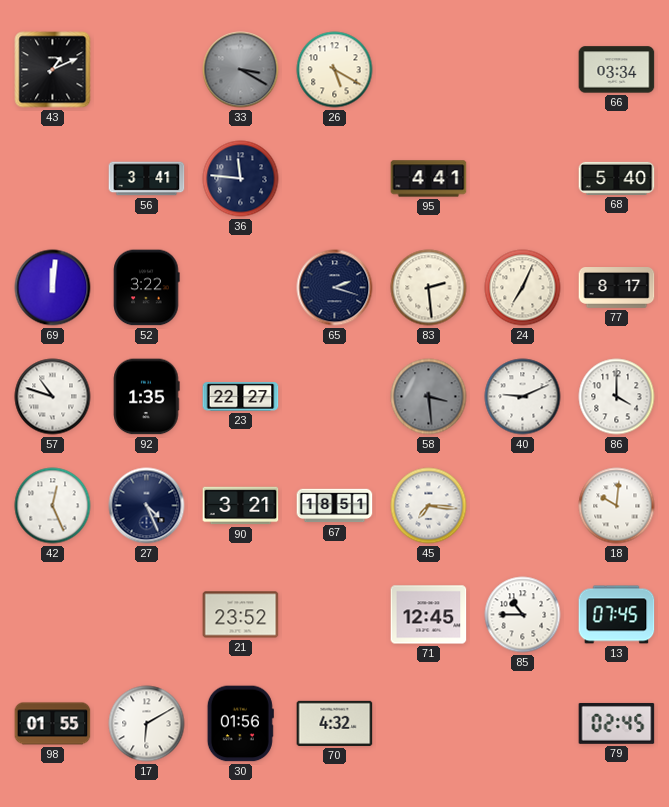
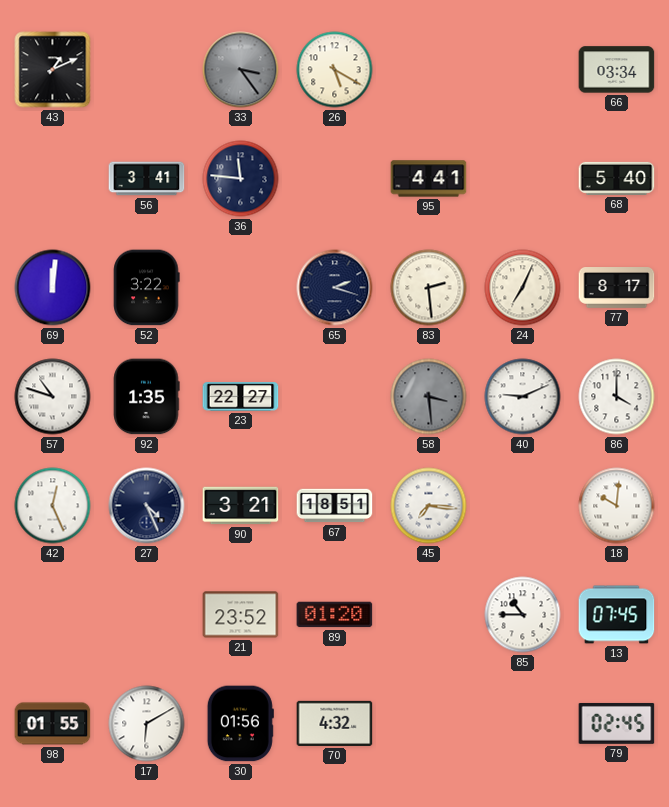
33: 3:20 -> 3:24 (241, 70)
89: none -> 01:20 (335, 615)
71: 12:45 -> none (429, 615)
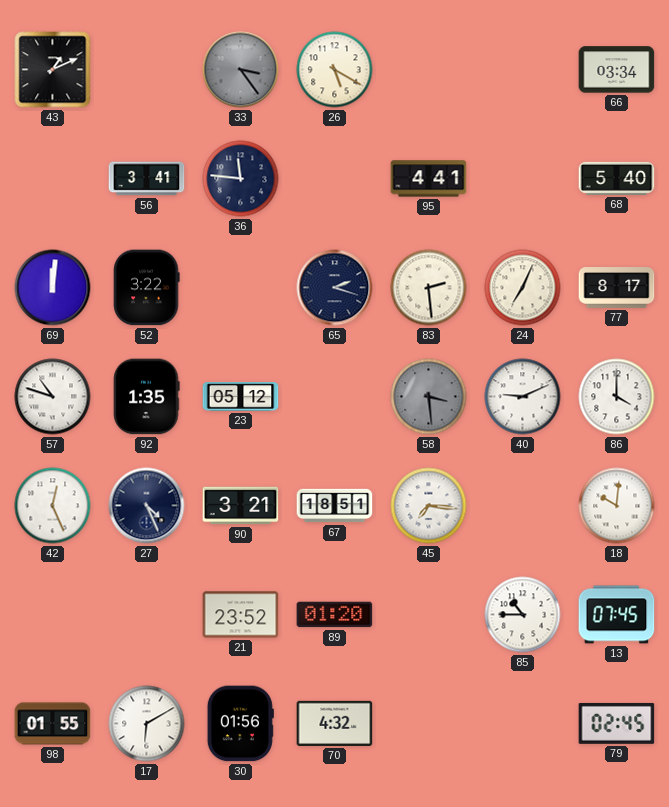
23: 22:27 -> 05:12 (241, 397)
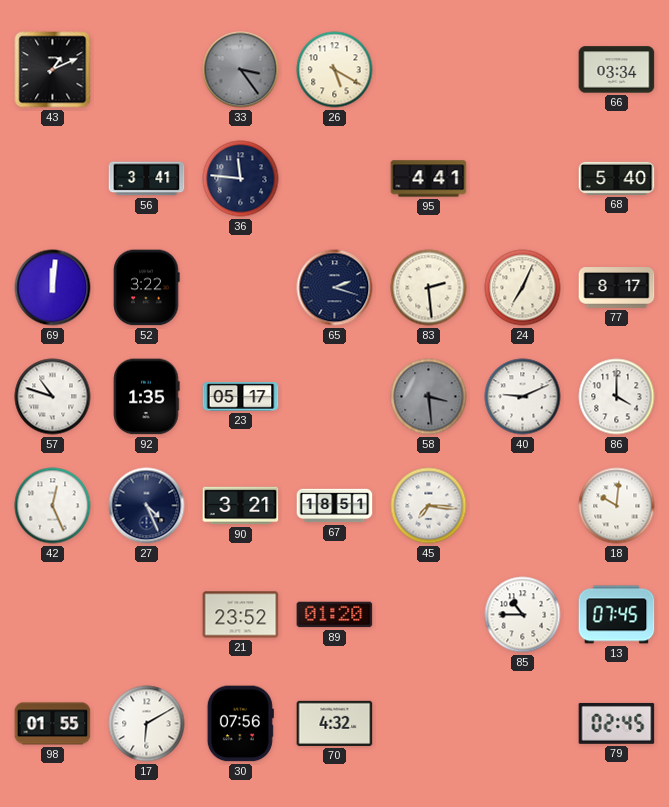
23: 05:12 -> 05:17 (241, 397)
30: 01:56 -> 07:56 (240, 724)
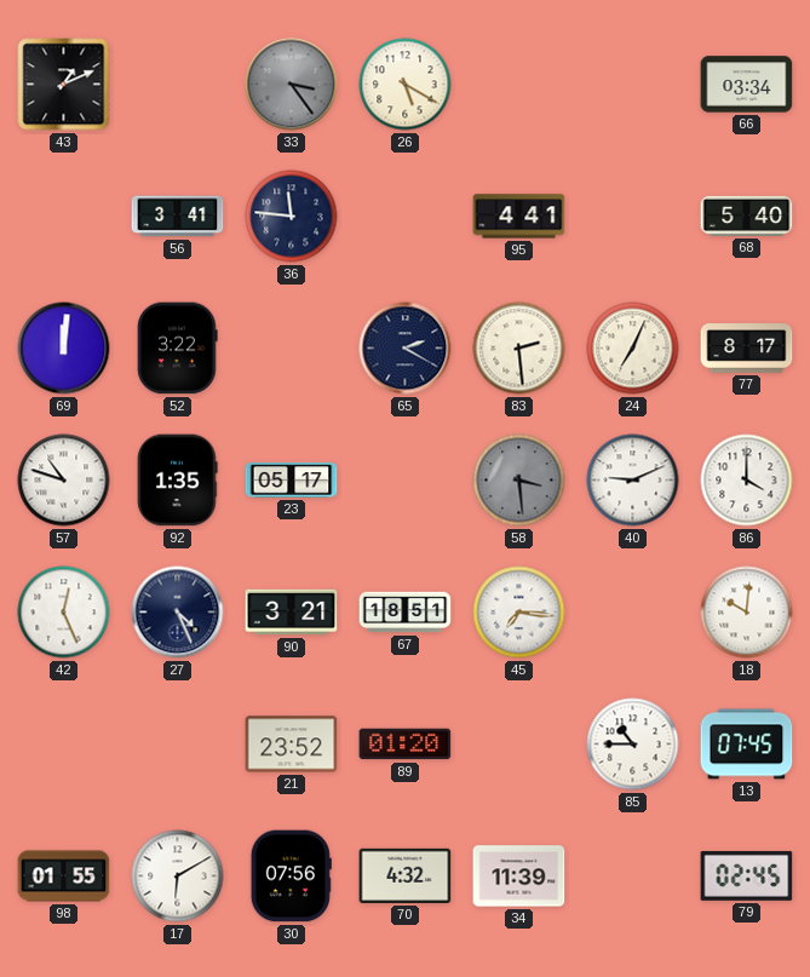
65: 2:18 -> 2:20 (406, 349)
34: none -> 11:39 (519, 877)
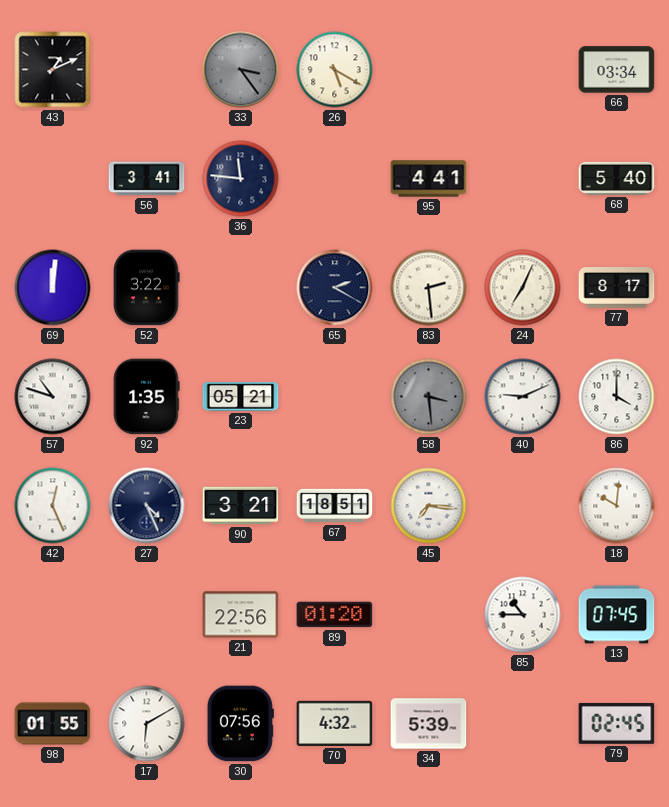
23: 05:17 -> 05:21 (241, 397)
21: 23:52 -> 22:56 (241, 615)
34: 11:39 -> 5:39 (429, 724)
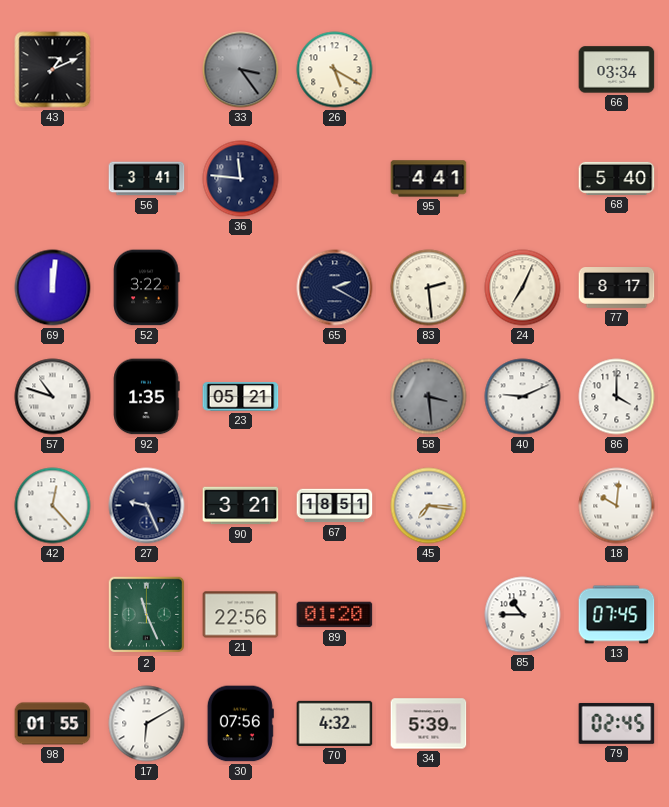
42: 12:26 -> 12:23 (53, 506)
27: 4:26 -> 9:26 (147, 506)
2: none -> 11:26 (147, 615)
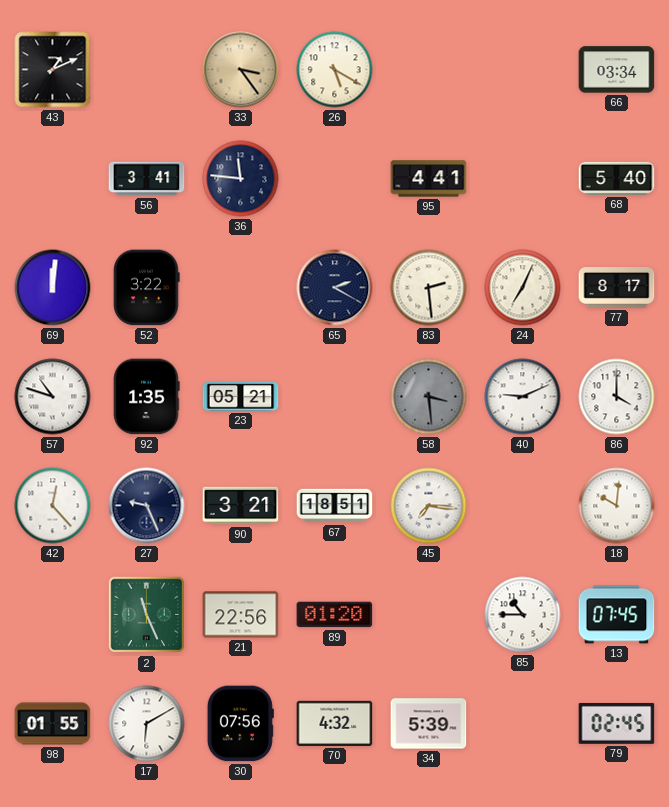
33 dial: grey -> champagne (241, 70)
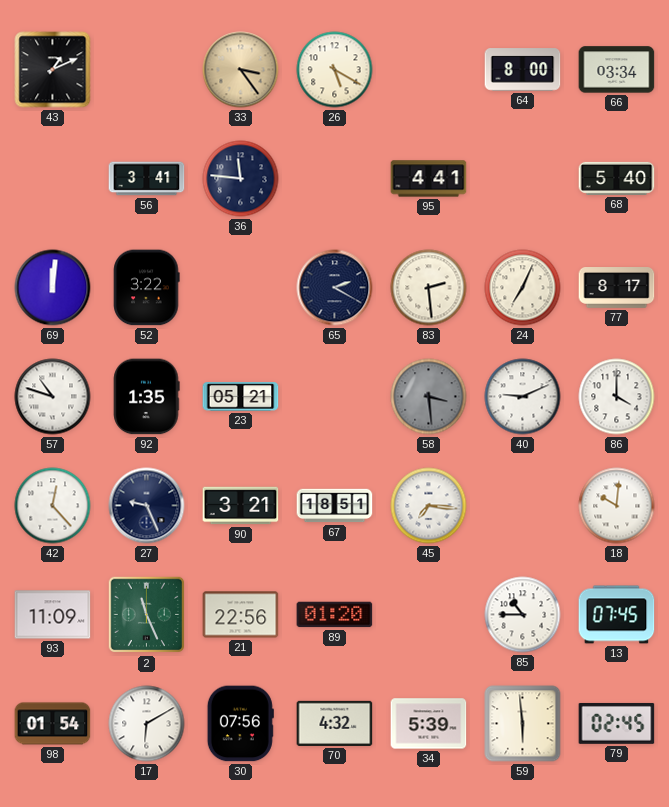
64: none -> 8:00 (523, 70)
93: none -> 11:09 (53, 615)
98: 01:55 -> 01:54 (53, 724)
59: none -> 5:59 (523, 724)
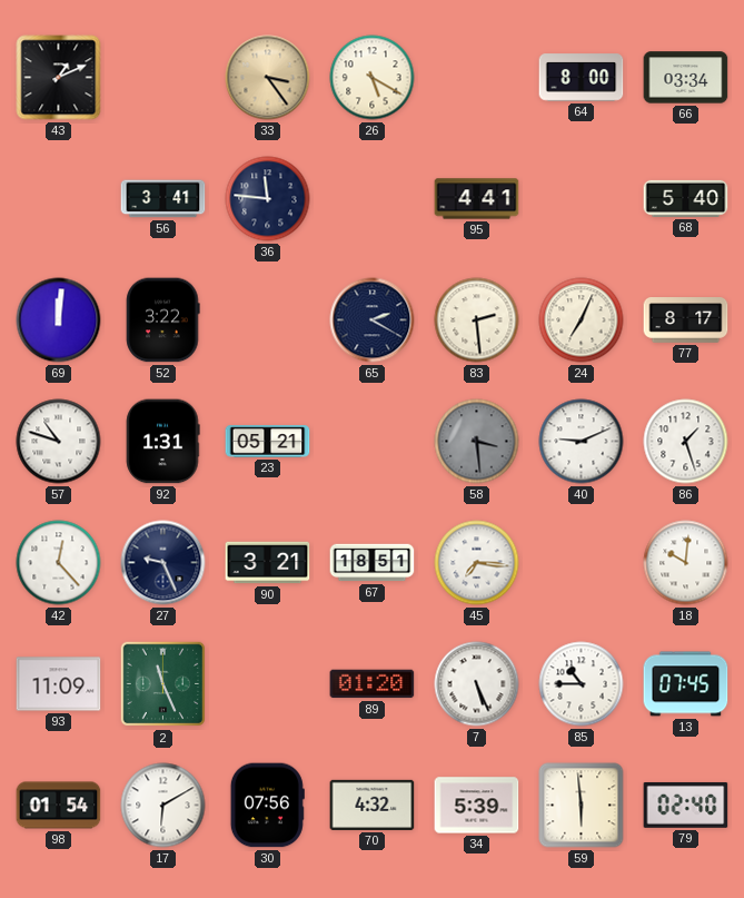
92: 1:35 -> 1:31 (163, 442)
86: 4:00 -> 1:27 (686, 442)
21: 22:56 -> none (241, 615)
7: none -> 5:26 (477, 684)
79: 02:45 -> 02:40 (686, 805)
